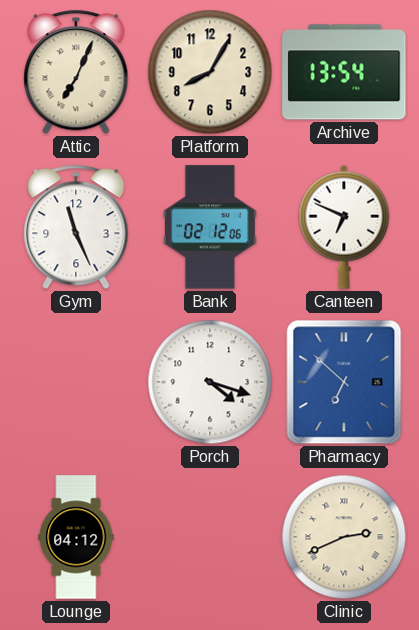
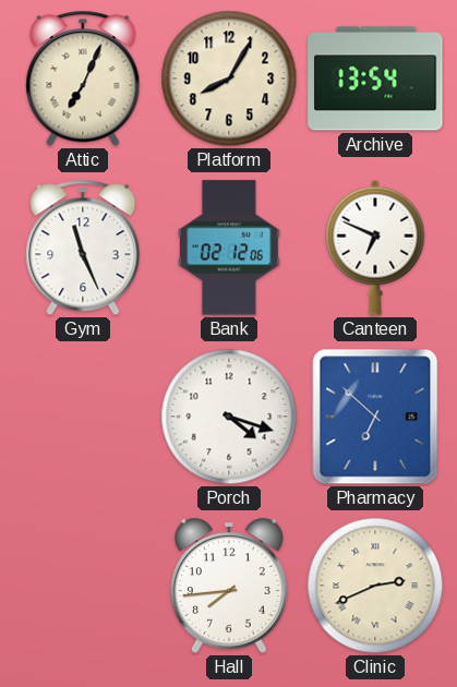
Lounge: 04:12 -> none (76, 537)
Hall: none -> 7:44 (229, 586)
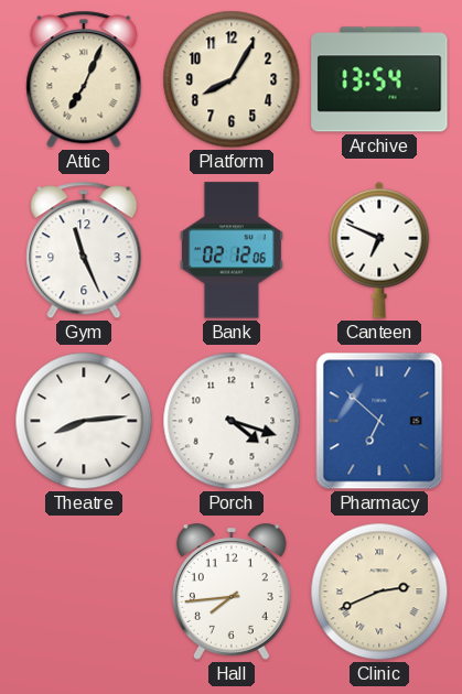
Theatre: none -> 8:14 (84, 421)
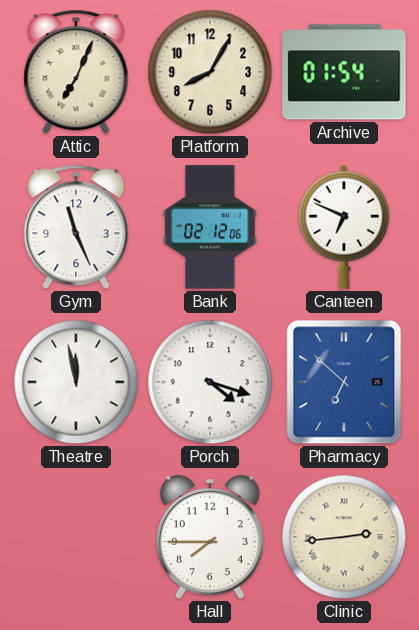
Archive: 13:54 -> 01:54 (344, 72)
Theatre: 8:14 -> 11:58 (76, 382)
Hall: 7:44 -> 7:45 (210, 537)
Clinic: 2:41 -> 2:44 (344, 537)
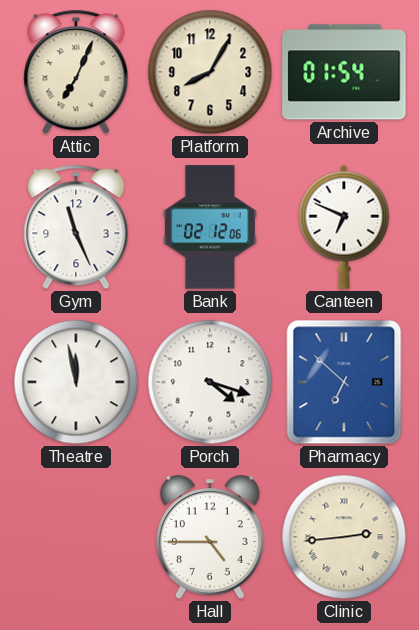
Hall: 7:45 -> 4:45 (210, 537)
